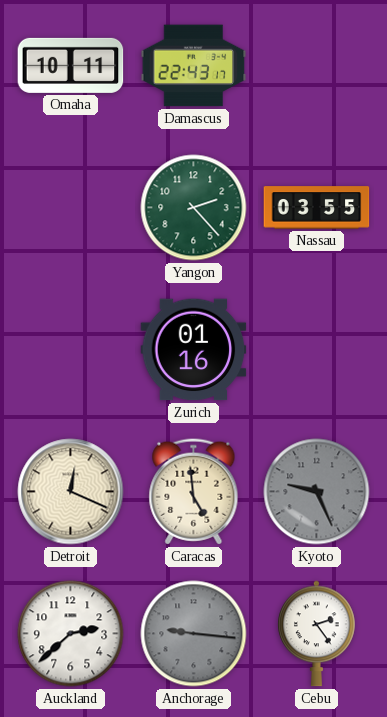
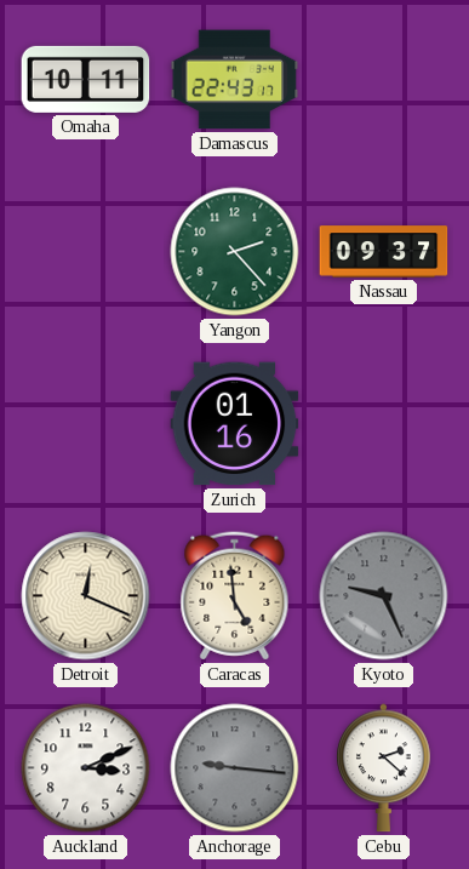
Nassau: 03:55 -> 09:37 (384, 252)
Auckland: 2:38 -> 3:11 (86, 768)
Cebu: 2:24 -> 2:22 (384, 768)
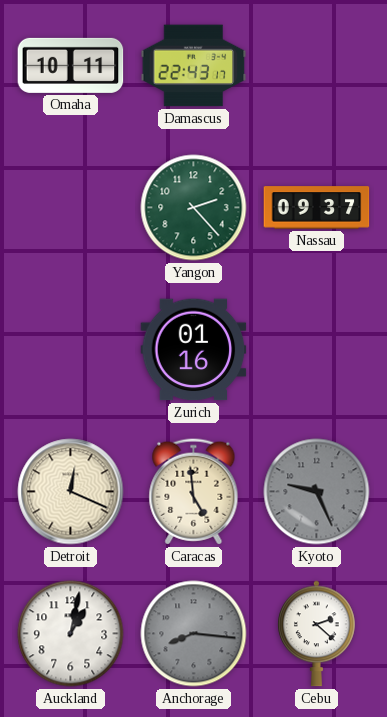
Auckland: 3:11 -> 1:02 (71, 634)
Anchorage: 9:16 -> 8:16 (194, 634)
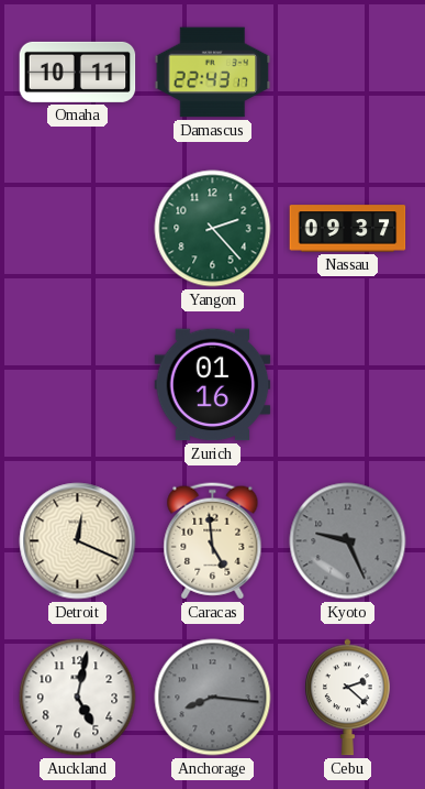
Auckland: 1:02 -> 5:02 (78, 698)
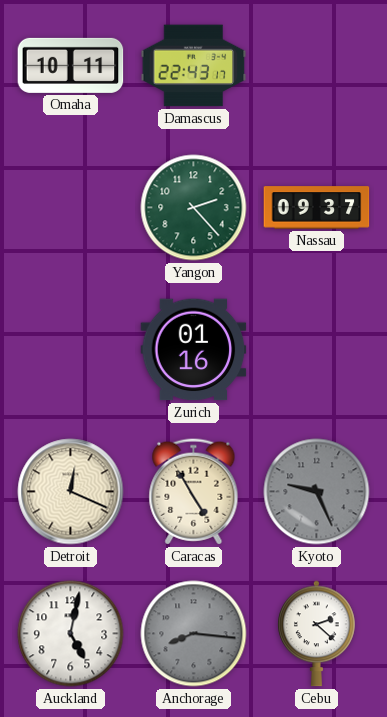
Caracas: 4:59 -> 4:55 (194, 492)
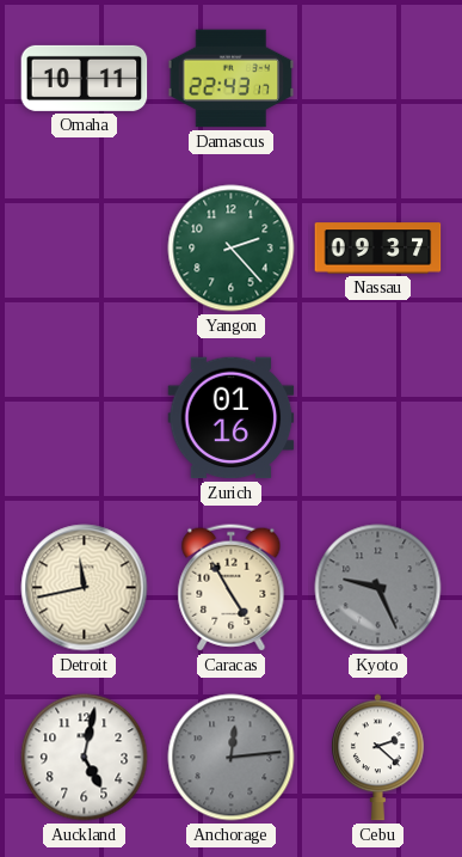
Detroit: 12:19 -> 11:43 (85, 588)
Anchorage: 8:16 -> 12:14 (232, 758)
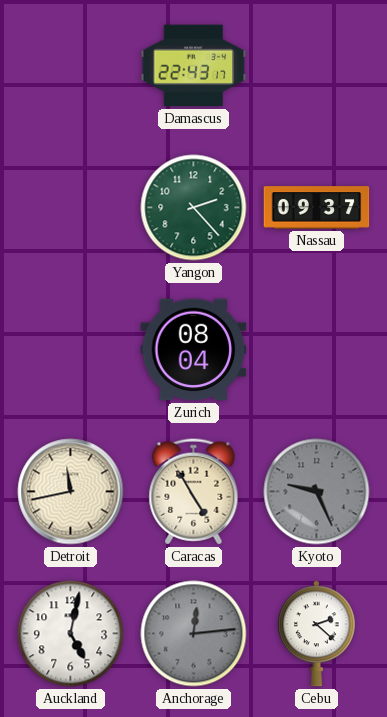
Omaha: 10:11 -> none (85, 78)
Zurich: 01:16 -> 08:04 (194, 350)
